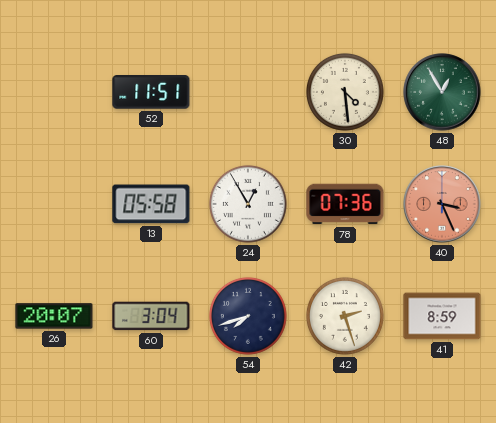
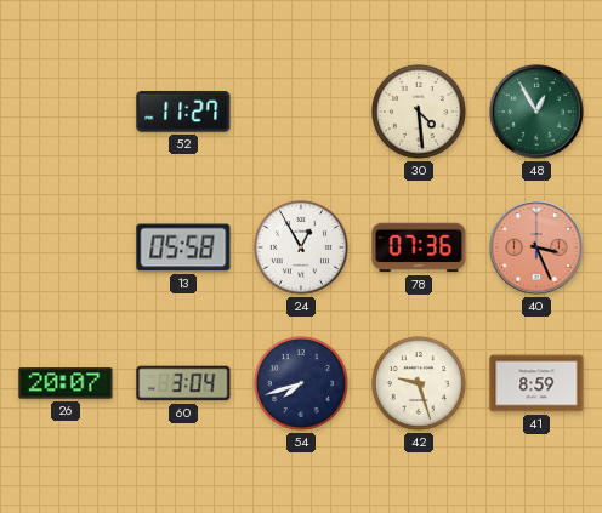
52: 11:51 -> 11:27 (183, 113)
42: 2:27 -> 9:27 (419, 383)
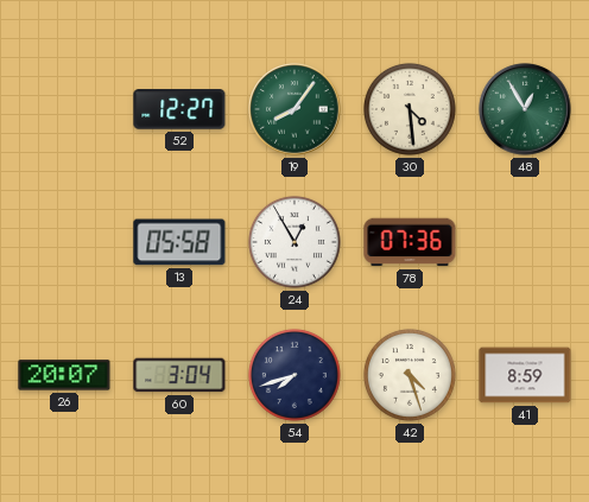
52: 11:27 -> 12:27 (179, 110)
19: none -> 8:06 (294, 109)
40: 3:26 -> none (536, 247)
42: 9:27 -> 4:27 (410, 375)
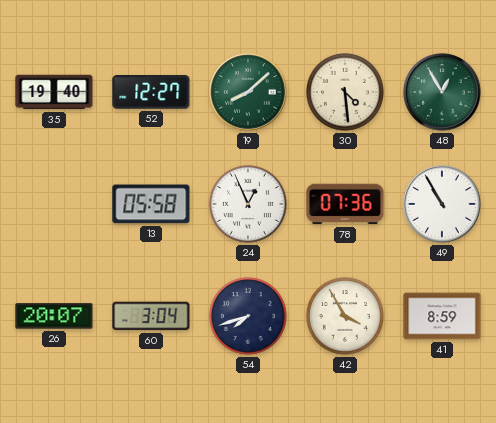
35: none -> 19:40 (54, 92)
19: 8:06 -> 8:08 (248, 92)
24: 12:55 -> 12:56 (248, 204)
49: none -> 10:55 (442, 204)
42: 4:27 -> 3:55 (345, 316)
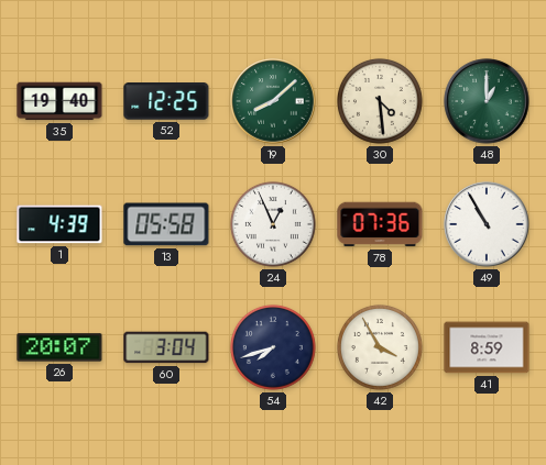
52: 12:27 -> 12:25 (166, 102)
48: 12:55 -> 1:00 (487, 101)
1: none -> 4:39 (59, 224)
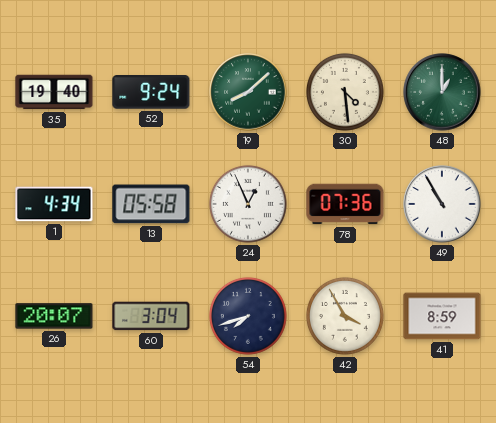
52: 12:25 -> 9:24 (151, 93)
1: 4:39 -> 4:34 (54, 204)
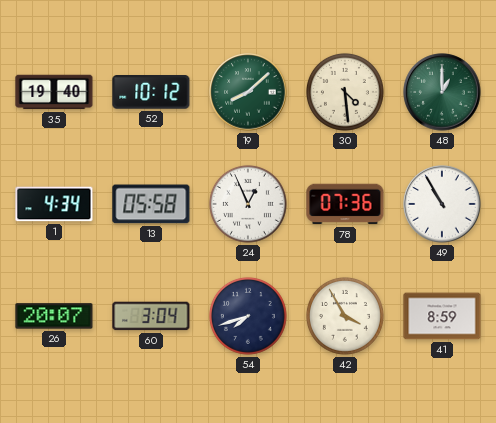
52: 9:24 -> 10:12 (151, 93)
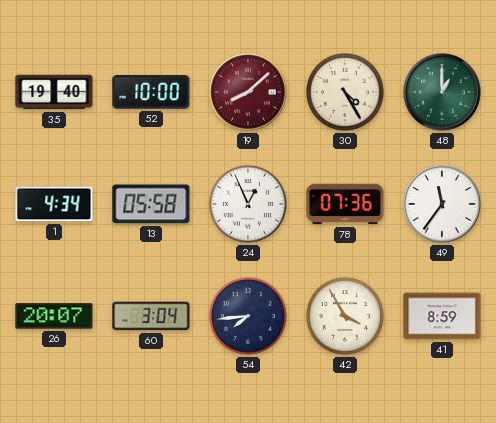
52: 10:12 -> 10:00 (151, 93)
19 dial: green -> burgundy (248, 92)
30: 4:29 -> 4:25 (345, 92)
49: 10:55 -> 11:36 (442, 204)
54: 7:42 -> 7:44 (248, 316)
